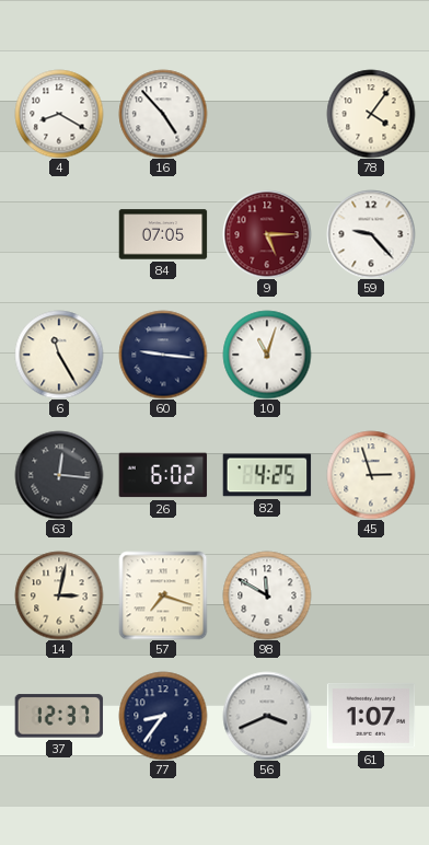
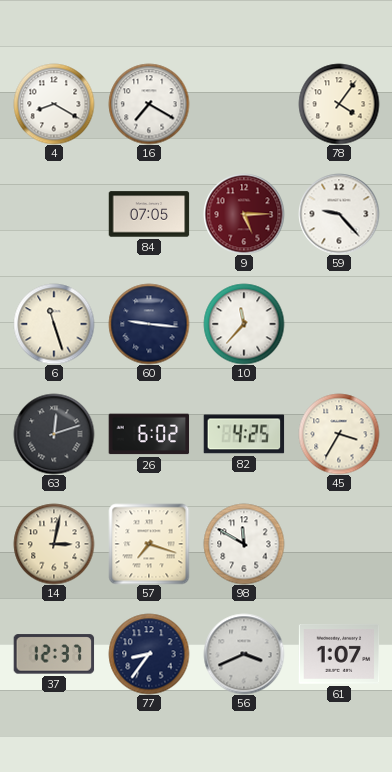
16: 4:53 -> 7:20 (149, 104)
6: 11:25 -> 11:27 (54, 324)
10: 11:03 -> 11:37 (244, 324)
63: 12:16 -> 12:12 (54, 434)
45: 2:57 -> 3:35 (339, 434)
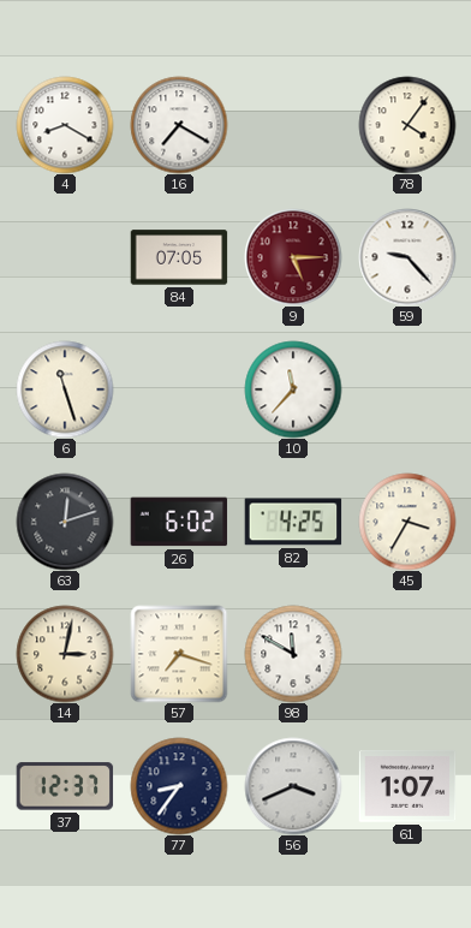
60: 9:16 -> none (149, 324)
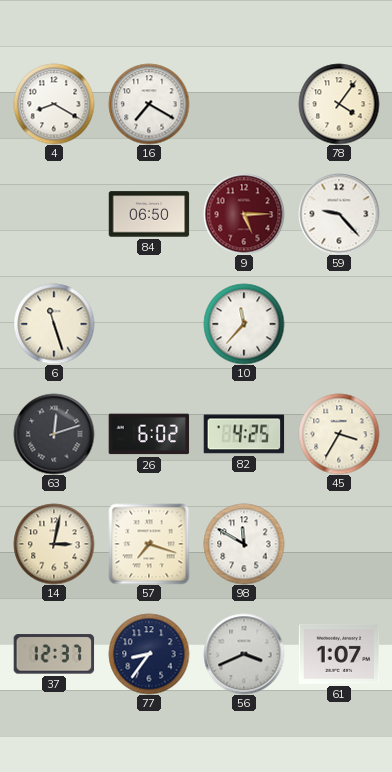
84: 07:05 -> 06:50 (149, 214)
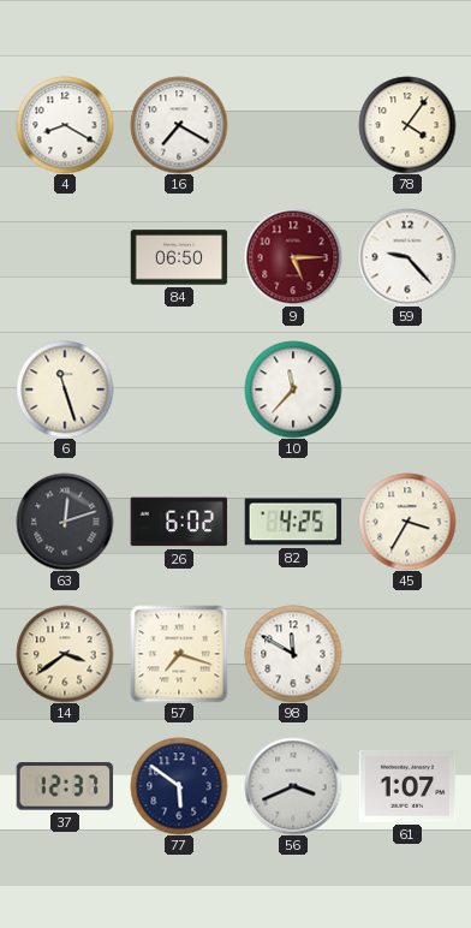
14: 3:02 -> 3:39 (65, 654)
77: 8:36 -> 5:51 (179, 786)
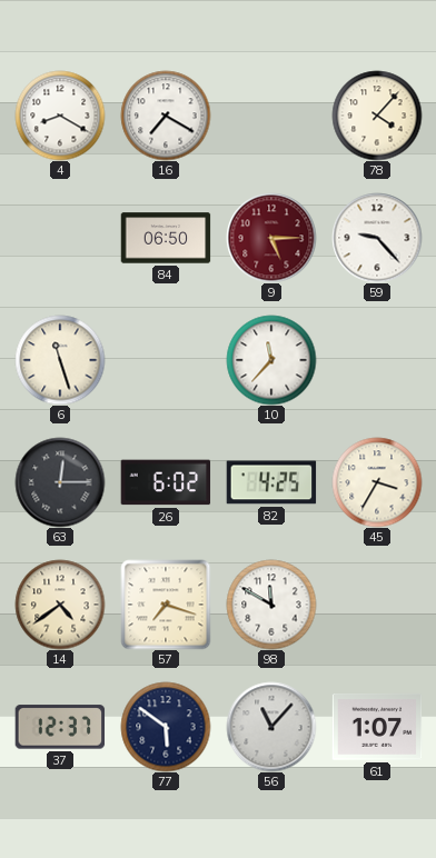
78: 4:06 -> 4:07 (377, 116)
63: 12:12 -> 12:15 (60, 482)
14: 3:39 -> 4:39 (60, 605)
56: 3:41 -> 11:07 (271, 727)
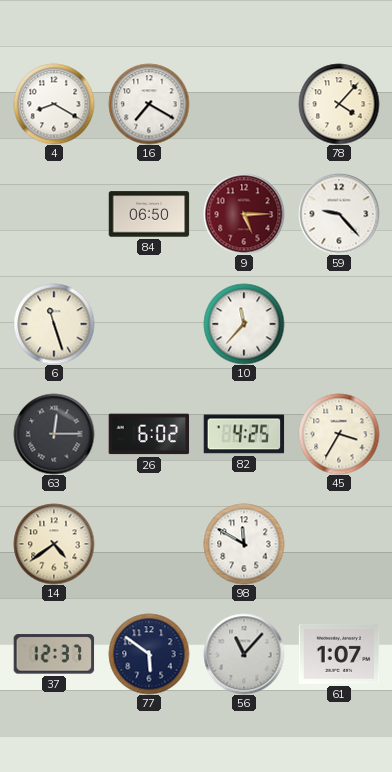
57: 7:18 -> none (166, 605)
